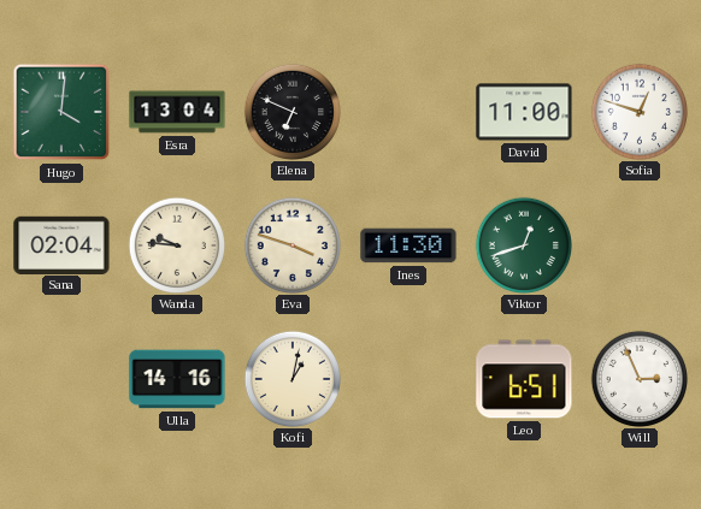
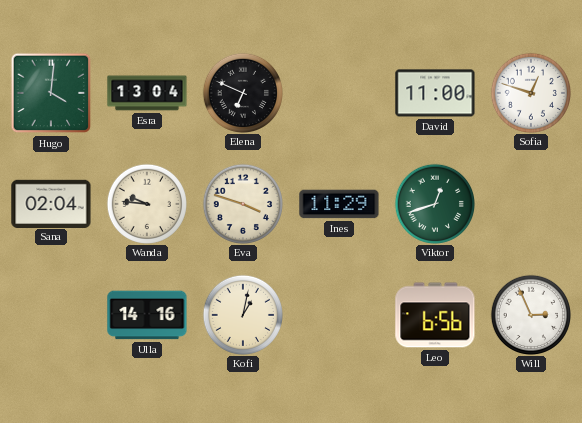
Ines: 11:30 -> 11:29 (339, 204)
Leo: 6:51 -> 6:56 (435, 315)
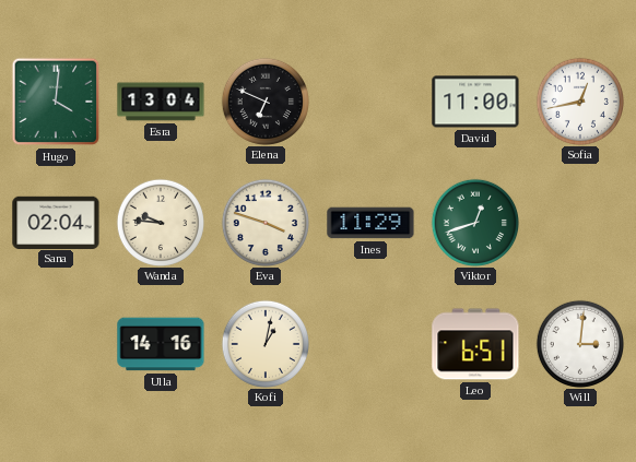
Sofia: 12:48 -> 12:43 (579, 100)
Leo: 6:56 -> 6:51 (475, 344)
Will: 2:56 -> 3:01 (579, 343)
